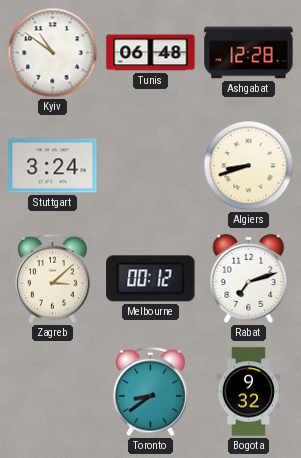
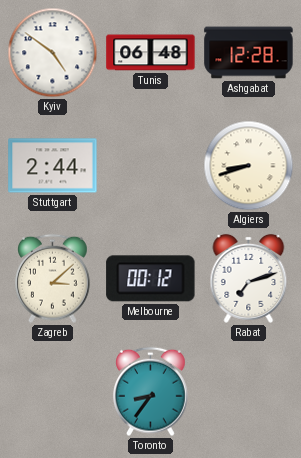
Kyiv: 10:51 -> 4:51 (53, 53)
Stuttgart: 3:24 -> 2:44 (53, 166)
Toronto: 8:39 -> 8:36 (151, 392)
Bogota: 9:32 -> none (248, 392)
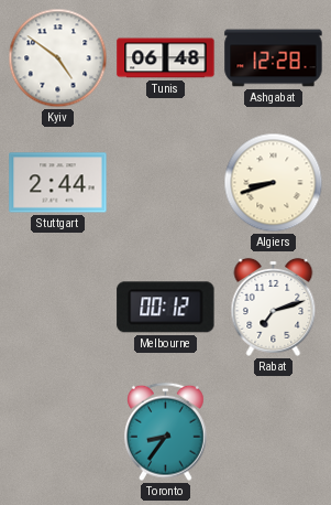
Zagreb: 3:08 -> none (53, 279)
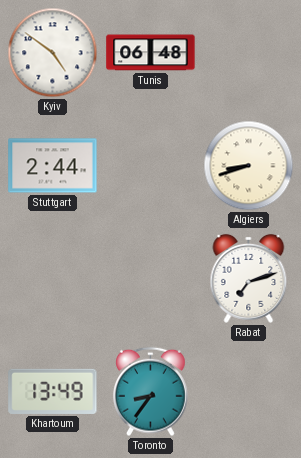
Ashgabat: 12:28 -> none (274, 58)
Melbourne: 00:12 -> none (166, 308)
Khartoum: none -> 13:49 (53, 391)
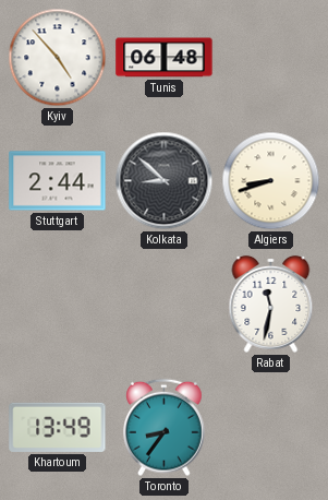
Kyiv: 4:51 -> 4:53 (58, 58)
Kolkata: none -> 8:52 (165, 181)
Rabat: 7:12 -> 11:32 (271, 303)
